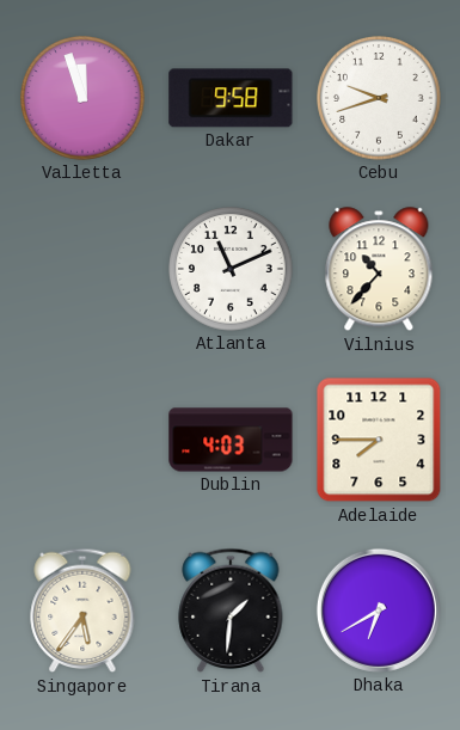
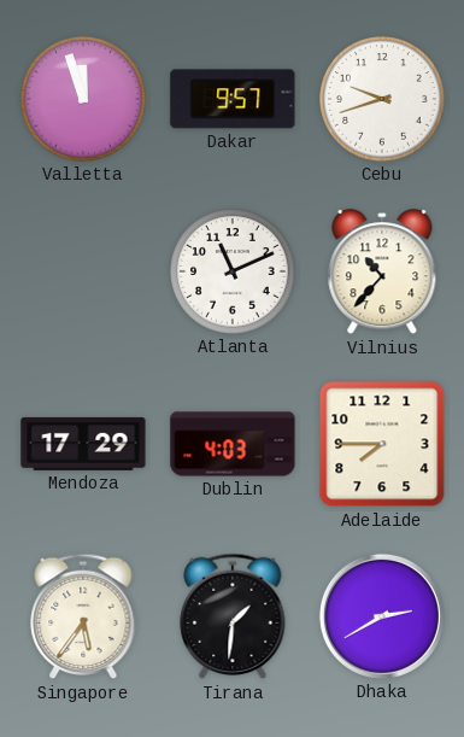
Dakar: 9:58 -> 9:57 (233, 99)
Mendoza: none -> 17:29 (83, 444)
Dhaka: 6:40 -> 2:40 (382, 616)
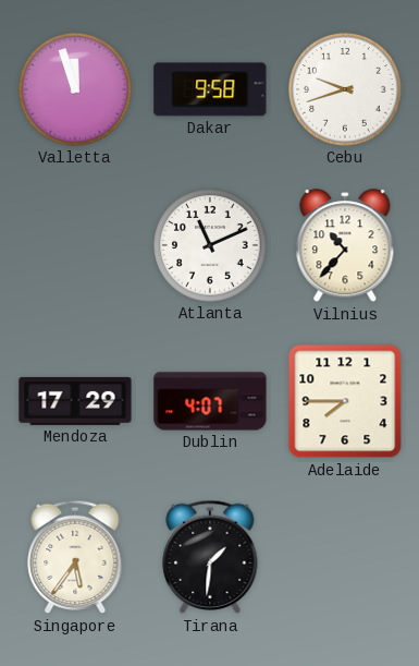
Dakar: 9:57 -> 9:58 (210, 89)
Dublin: 4:03 -> 4:07 (210, 401)
Dhaka: 2:40 -> none (382, 616)
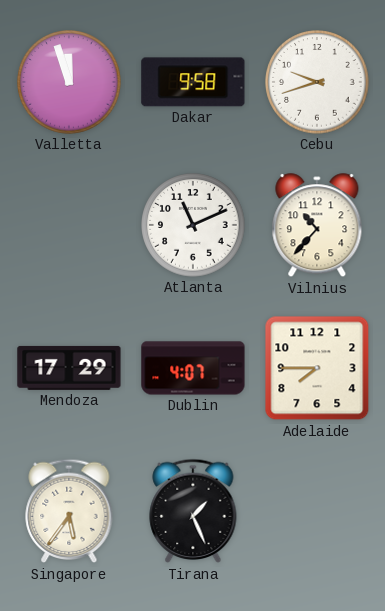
Tirana: 1:31 -> 1:26 (193, 511)
